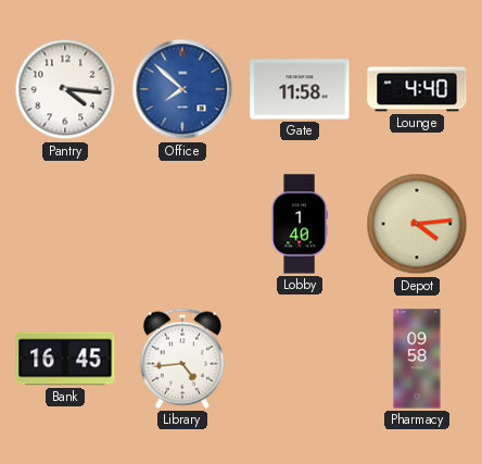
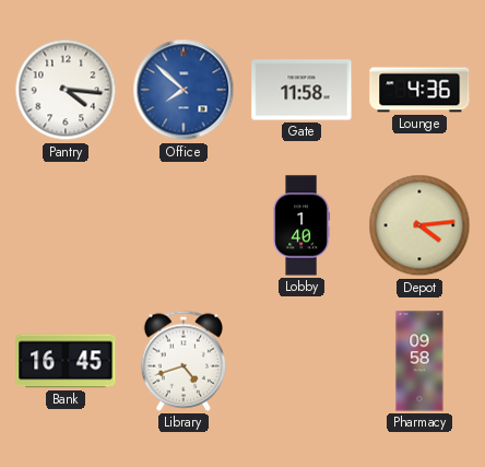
Lounge: 4:40 -> 4:36 (419, 90)
Library: 4:44 -> 4:42 (182, 361)
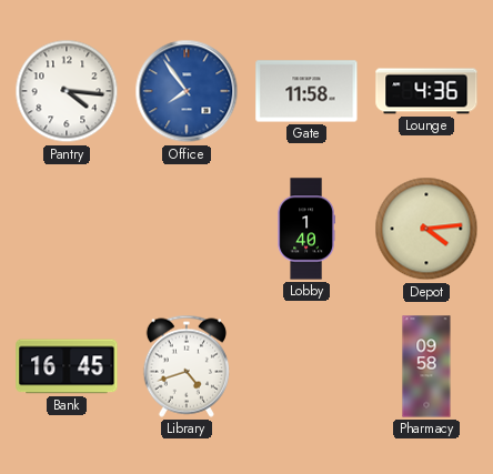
Office: 7:52 -> 7:54 (187, 91)
